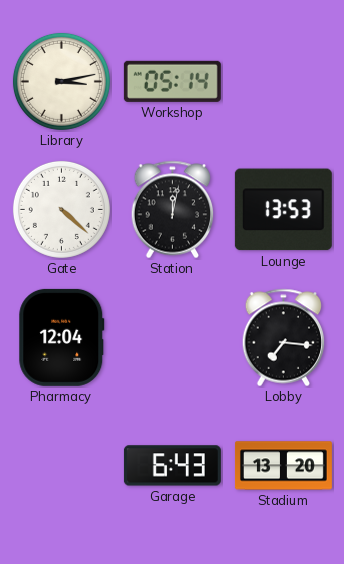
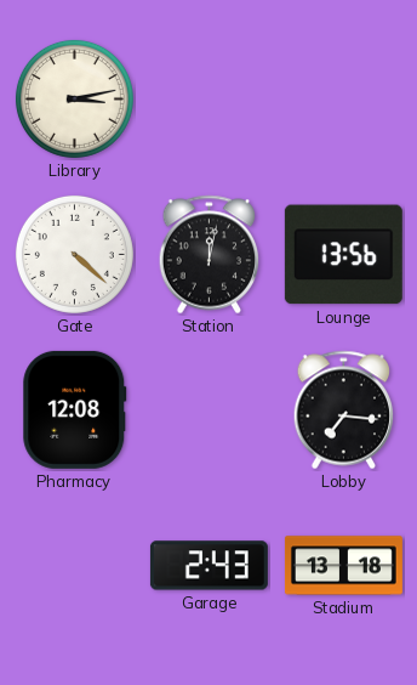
Workshop: 05:14 -> none (172, 81)
Lounge: 13:53 -> 13:56 (343, 255)
Pharmacy: 12:04 -> 12:08 (75, 409)
Garage: 6:43 -> 2:43 (208, 566)
Stadium: 13:20 -> 13:18 (343, 566)
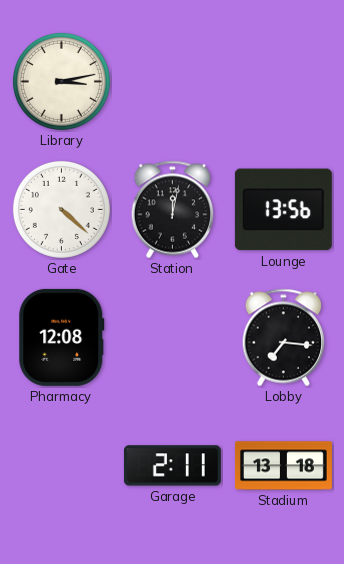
Garage: 2:43 -> 2:11 (172, 466)
